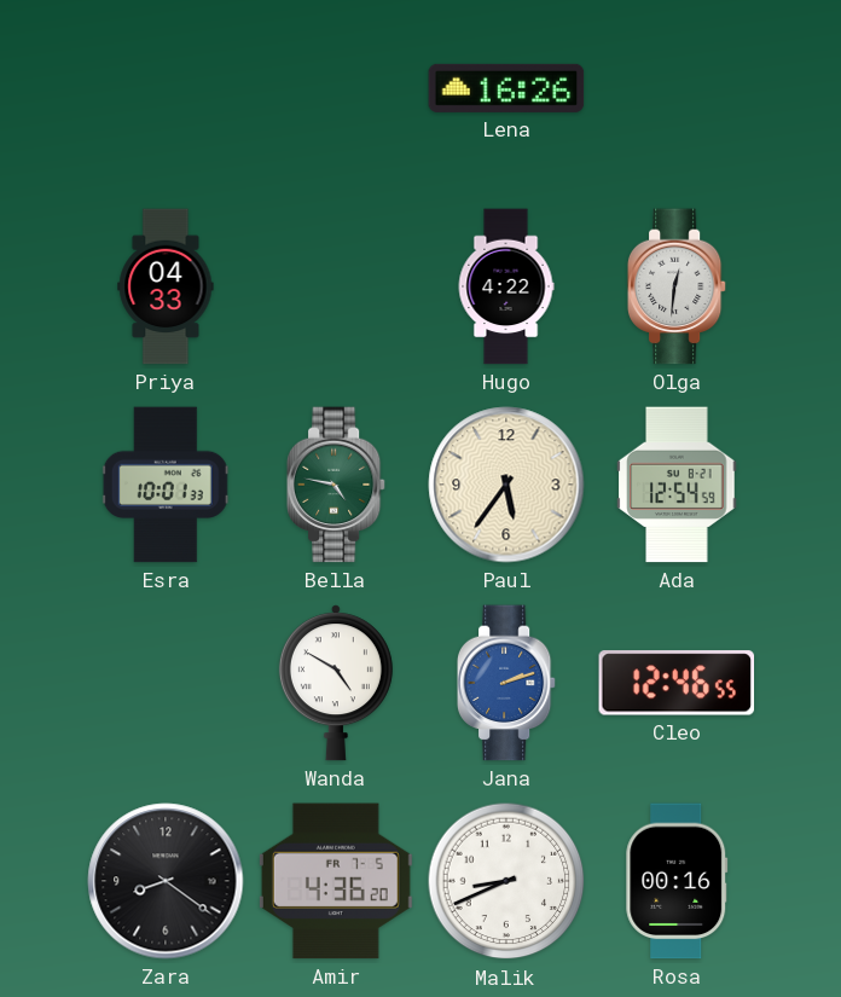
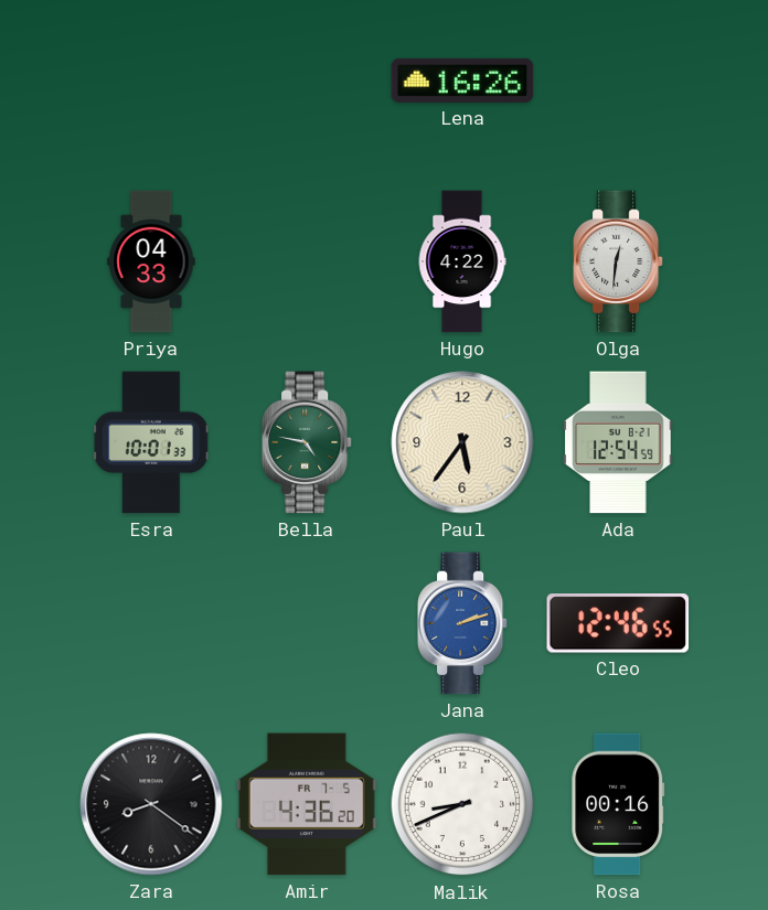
Wanda: 4:50 -> none (336, 683)
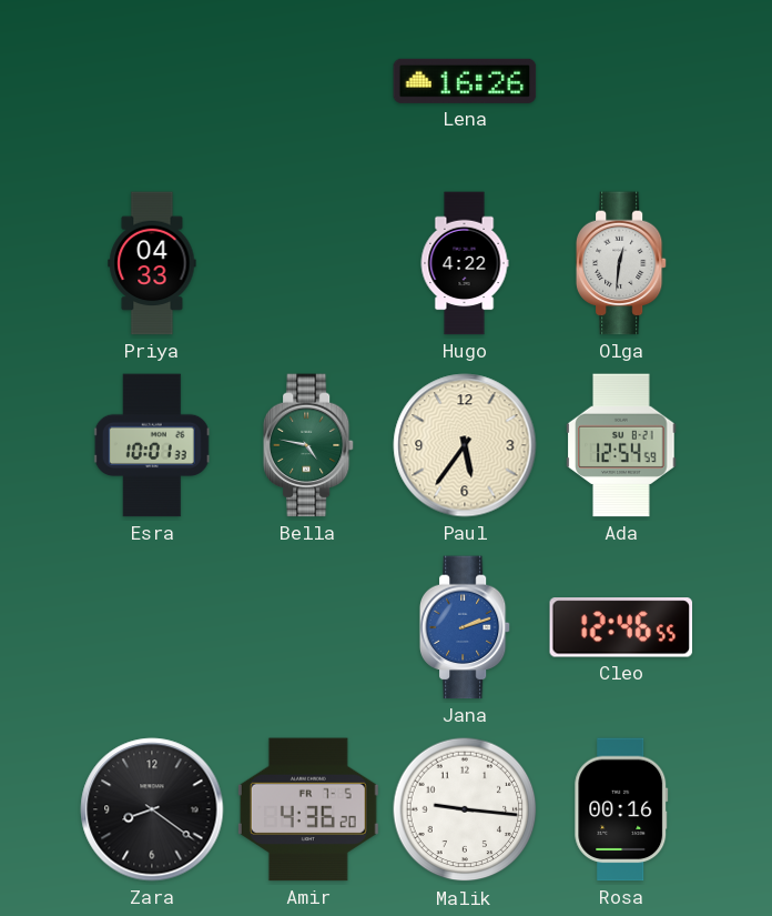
Malik: 8:41 -> 9:16 (465, 809)
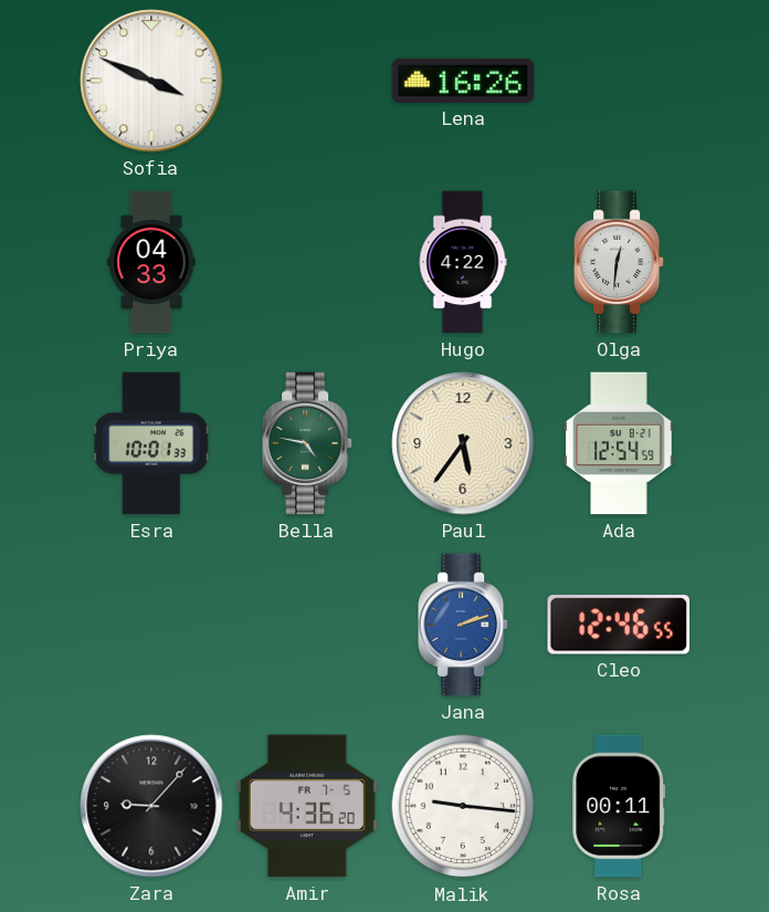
Sofia: none -> 3:49 (151, 81)
Zara: 8:21 -> 9:07 (151, 806)
Rosa: 00:16 -> 00:11 (619, 806)
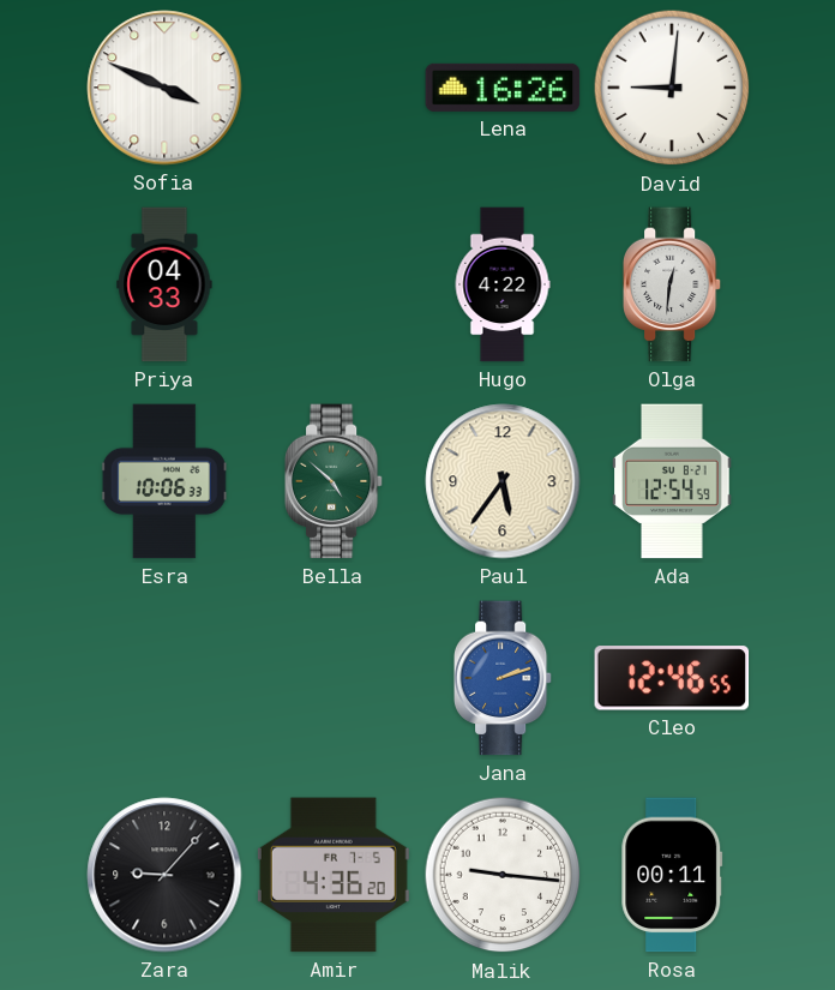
David: none -> 9:01 (672, 88)
Esra: 10:01 -> 10:06 (164, 481)
Bella: 4:47 -> 4:52 (334, 481)
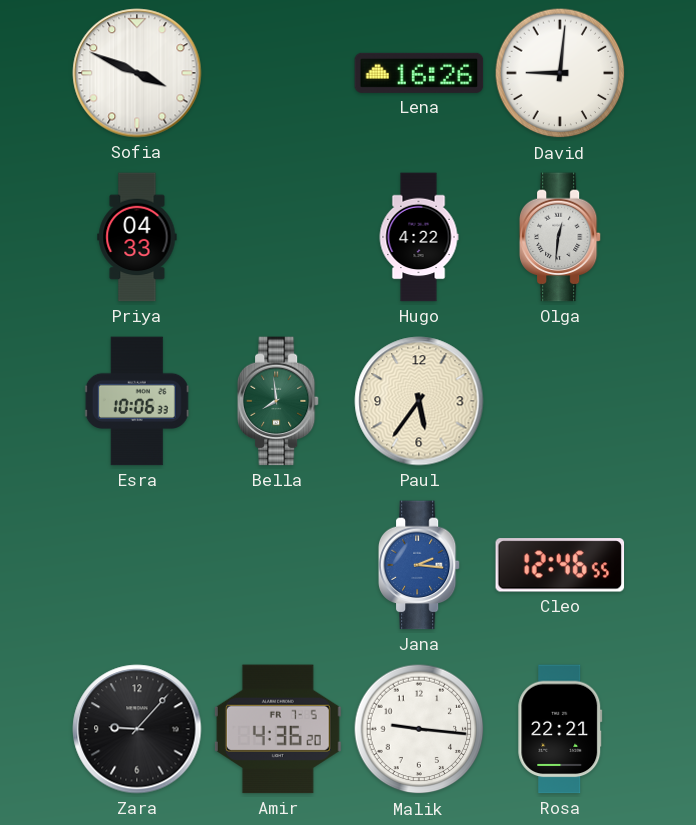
Bella: 4:52 -> 7:59 (278, 401)
Ada: 12:54 -> none (672, 481)
Jana: 2:12 -> 2:16 (419, 565)
Rosa: 00:11 -> 22:21 (560, 729)
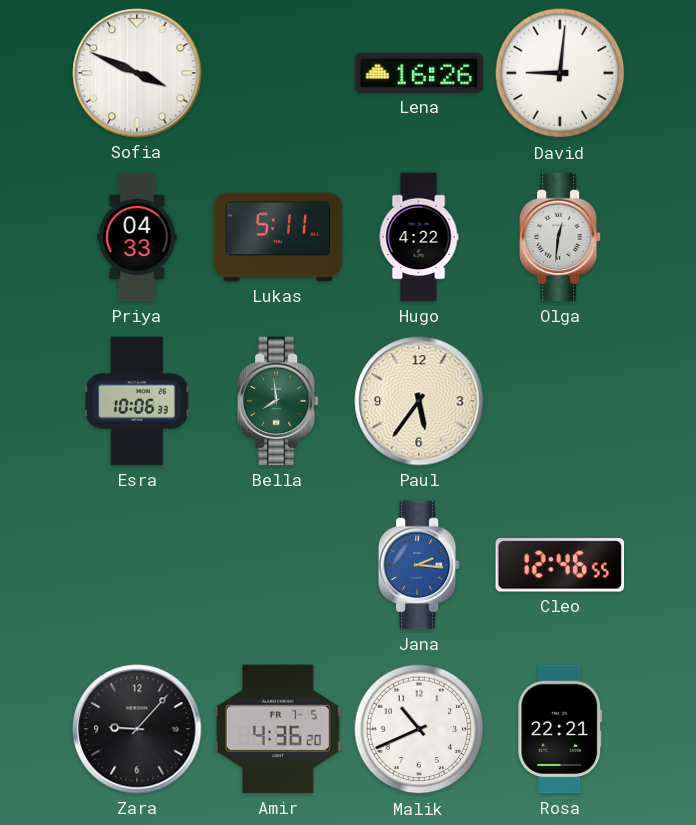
Lukas: none -> 5:11 (278, 237)
Malik: 9:16 -> 10:41 (419, 729)
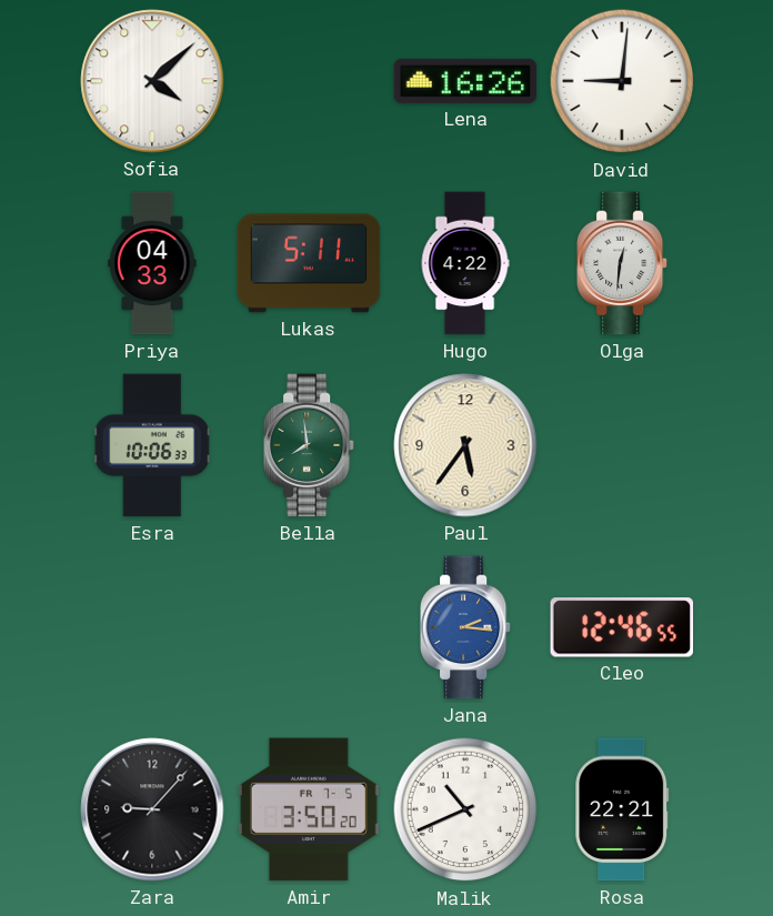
Sofia: 3:49 -> 4:08 (152, 81)
Amir: 4:36 -> 3:50 (309, 809)
